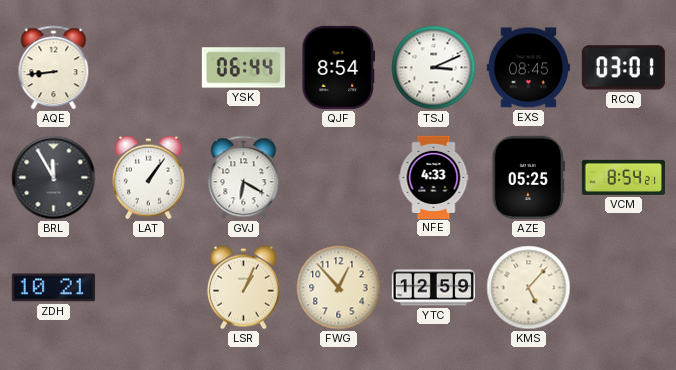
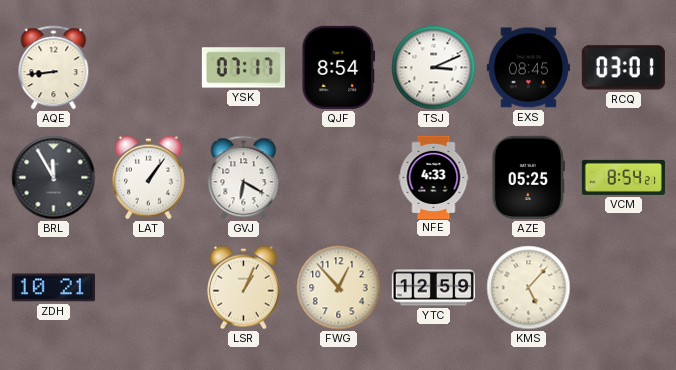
YSK: 06:44 -> 07:17 (243, 68)
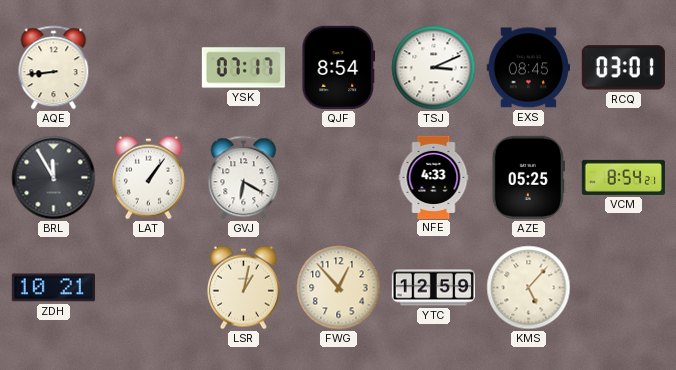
LSR: 1:04 -> 1:02 (243, 288)
